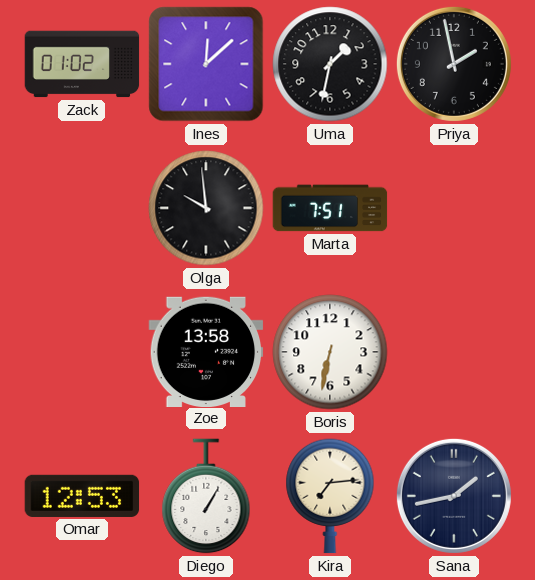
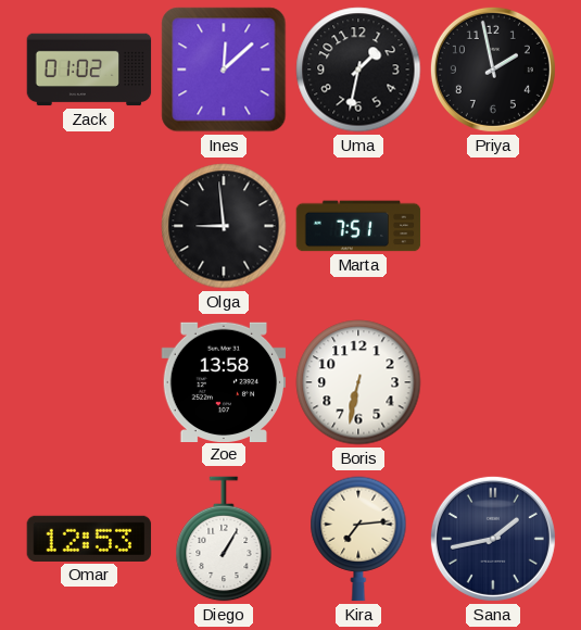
Olga: 9:59 -> 8:59 (224, 226)
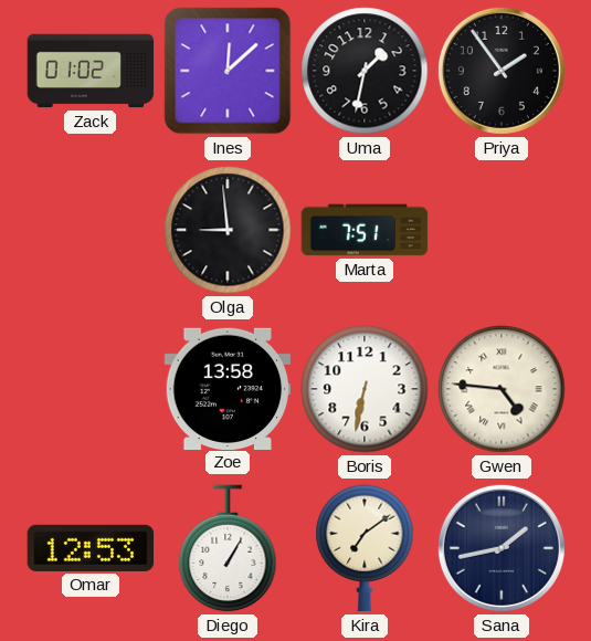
Priya: 1:58 -> 1:54 (502, 71)
Gwen: none -> 4:46 (502, 389)
Kira: 7:14 -> 7:09 (365, 548)
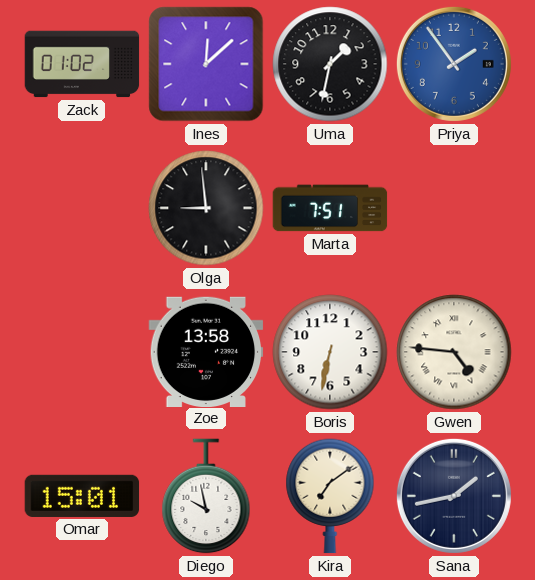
Priya dial: black -> blue (454, 64)
Omar: 12:53 -> 15:01 (82, 496)
Diego: 1:05 -> 9:58 (206, 496)
